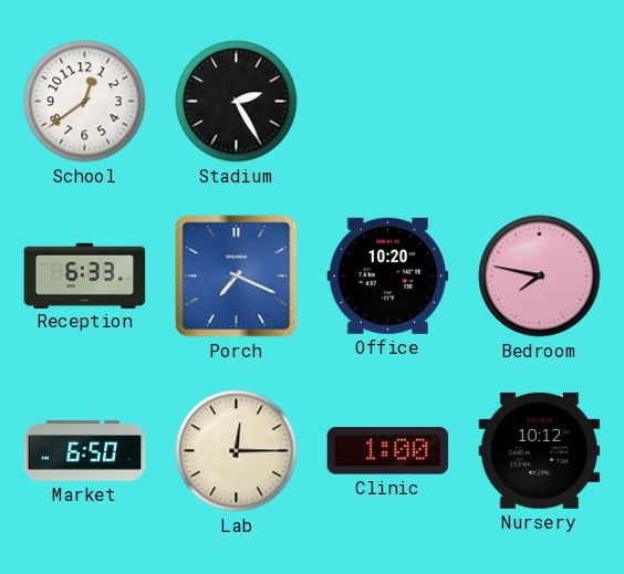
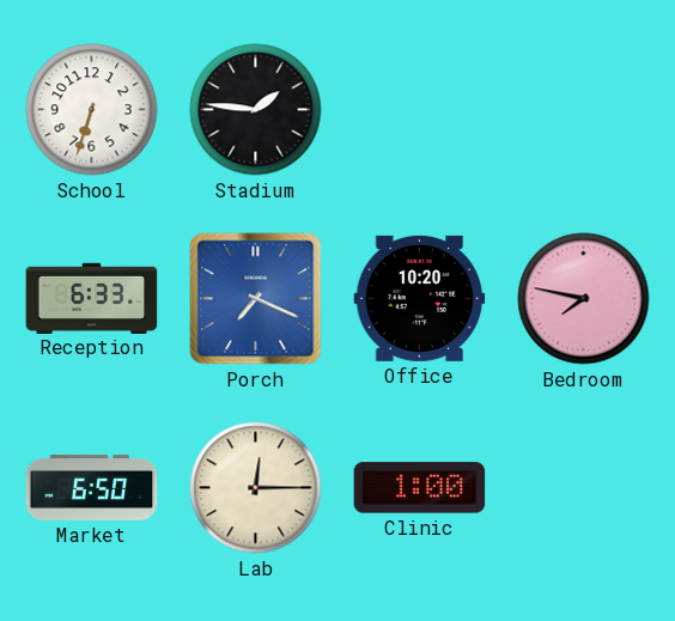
School: 12:39 -> 6:33 (92, 110)
Stadium: 2:25 -> 1:46 (256, 110)
Nursery: 10:12 -> none (540, 450)
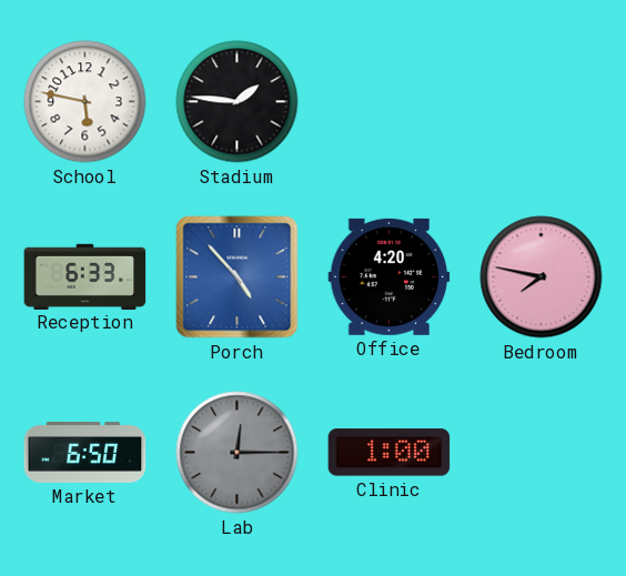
School: 6:33 -> 5:47 (85, 102)
Porch: 7:19 -> 4:53 (238, 277)
Office: 10:20 -> 4:20 (390, 276)
Lab dial: cream -> grey (238, 453)
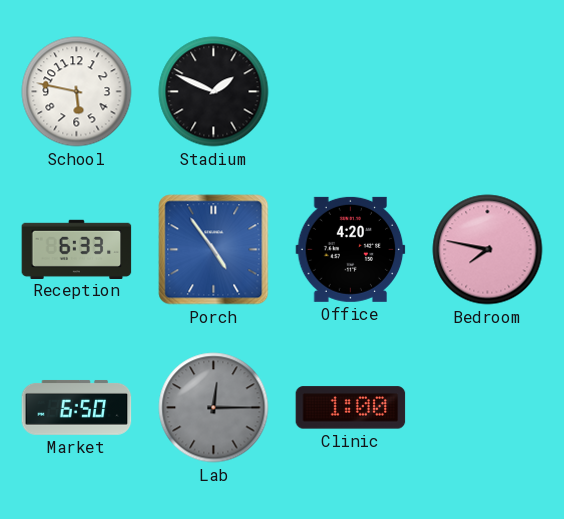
Stadium: 1:46 -> 1:49 (214, 92)
Porch: 4:53 -> 4:54 (214, 250)
